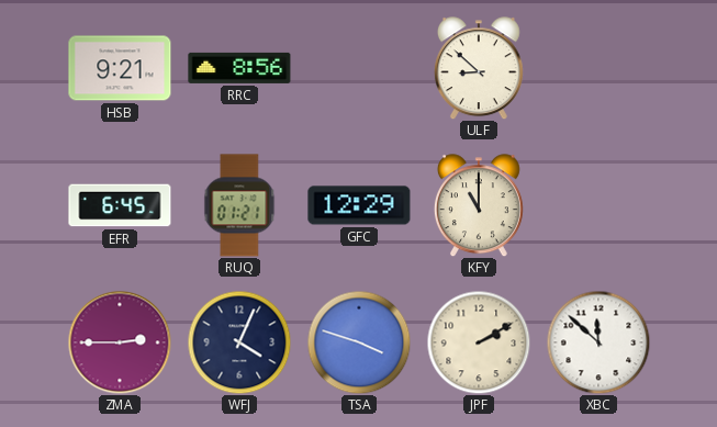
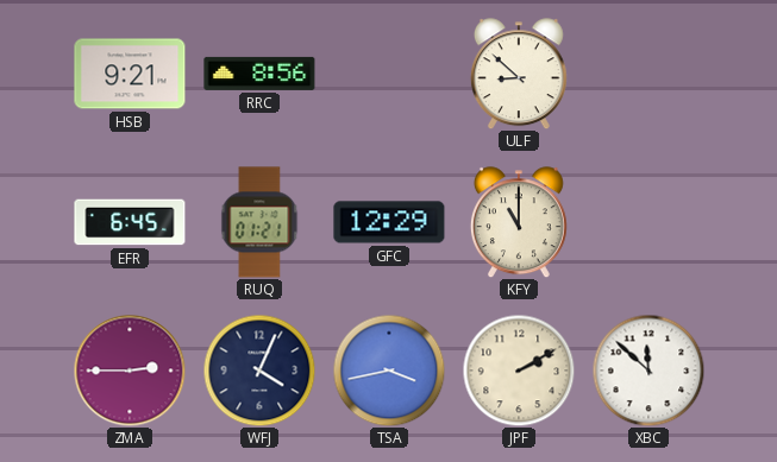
TSA: 3:48 -> 3:43 (389, 371)
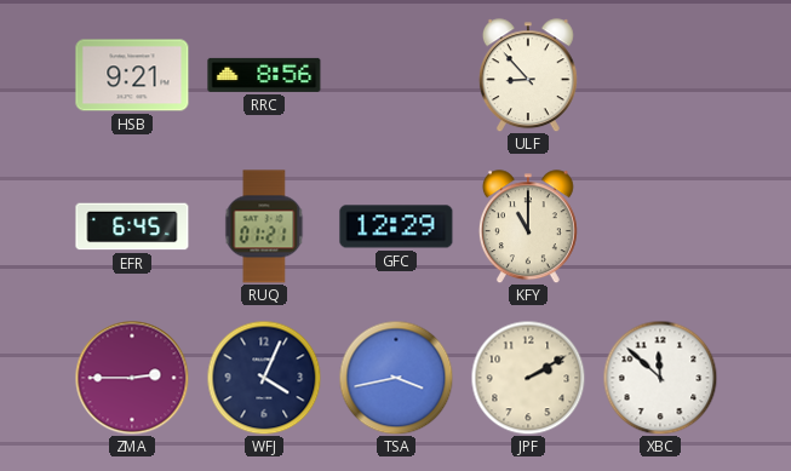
ULF: 8:52 -> 8:53 (528, 75)
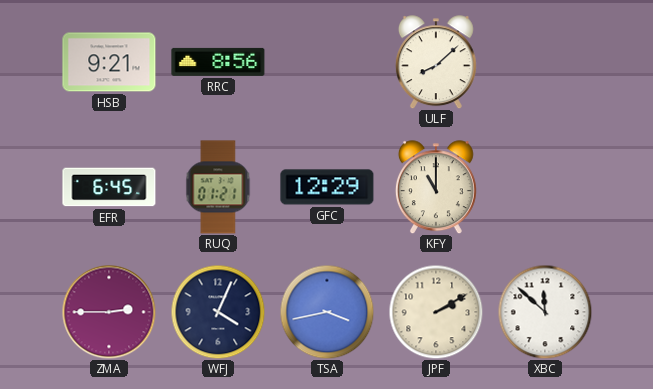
ULF: 8:53 -> 8:08 (436, 62)
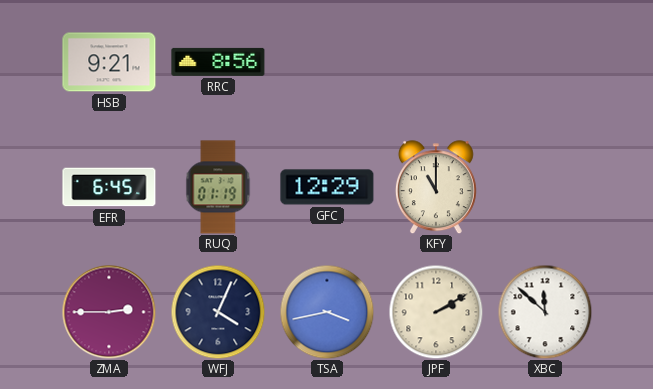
ULF: 8:08 -> none (436, 62)
RUQ: 01:21 -> 01:19 (218, 187)
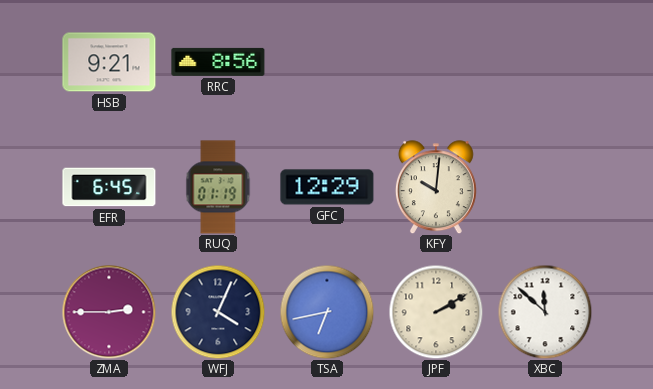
KFY: 11:00 -> 10:01 (436, 187)
TSA: 3:43 -> 6:43 (327, 312)
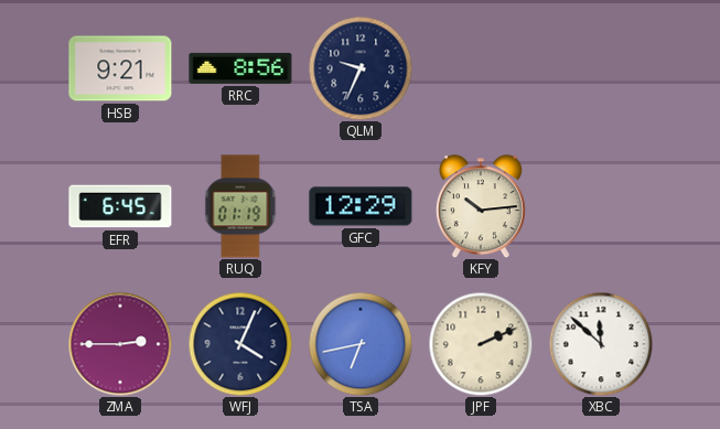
QLM: none -> 9:34 (361, 68)
KFY: 10:01 -> 10:14 (481, 206)
JPF: 2:10 -> 2:11 (481, 344)
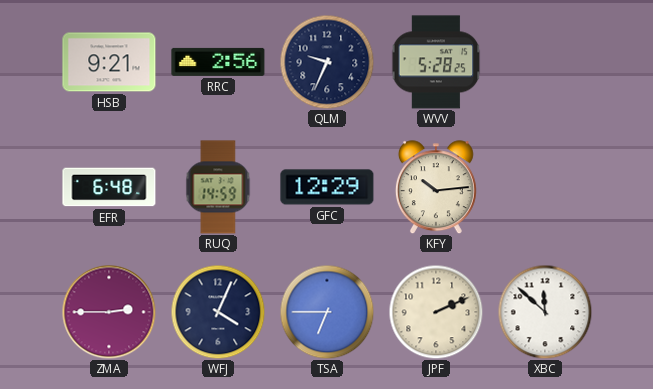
RRC: 8:56 -> 2:56 (218, 62)
WVV: none -> 5:28 (436, 62)
EFR: 6:45 -> 6:48 (109, 187)
RUQ: 01:19 -> 14:59 (218, 187)
TSA: 6:43 -> 6:45 (327, 312)
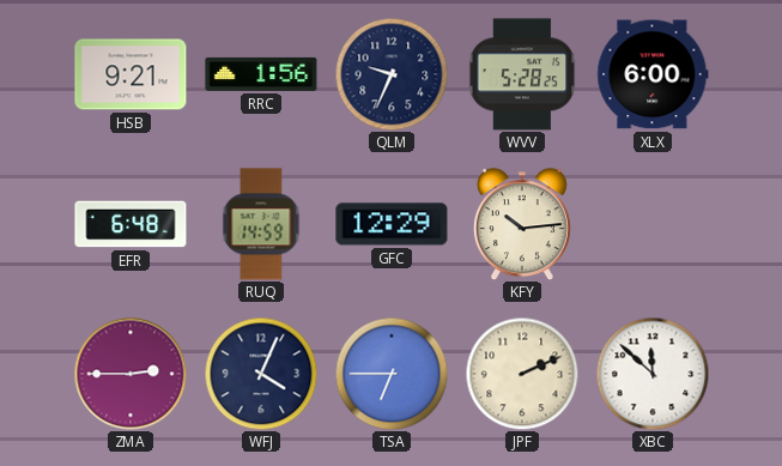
RRC: 2:56 -> 1:56 (261, 74)
XLX: none -> 6:00 (653, 74)
